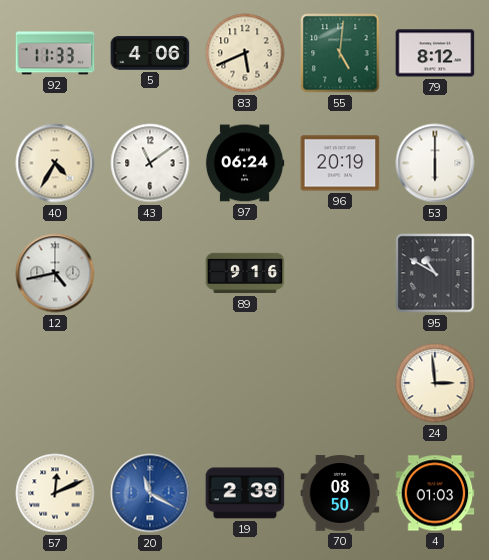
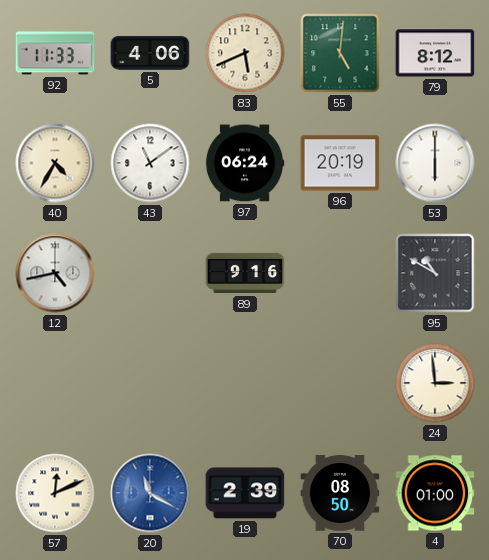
4: 01:03 -> 01:00 (435, 493)
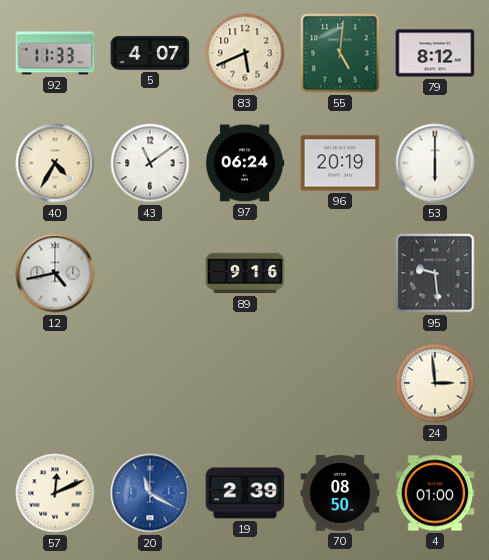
5: 4:06 -> 4:07 (150, 53)
95: 10:50 -> 9:29 (435, 273)
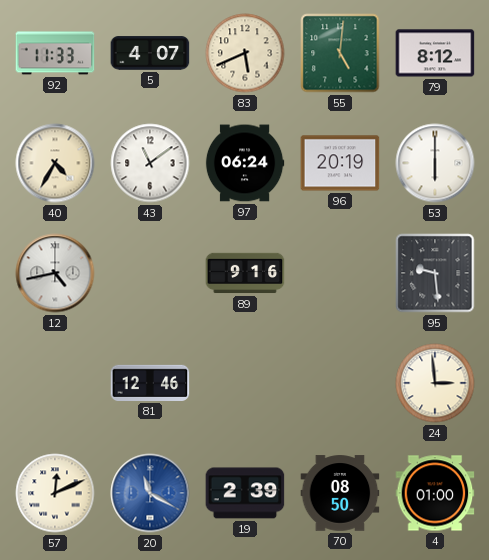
81: none -> 12:46 (150, 383)
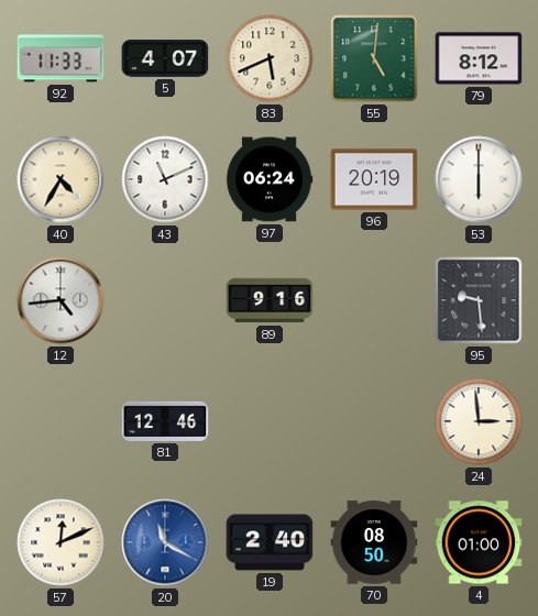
43: 11:09 -> 11:11 (165, 179)
12: 4:43 -> 4:44 (61, 300)
19: 2:39 -> 2:40 (270, 542)
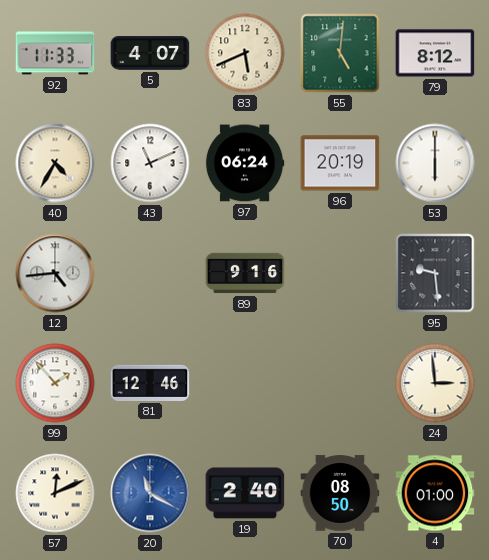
99: none -> 1:53 (55, 383)
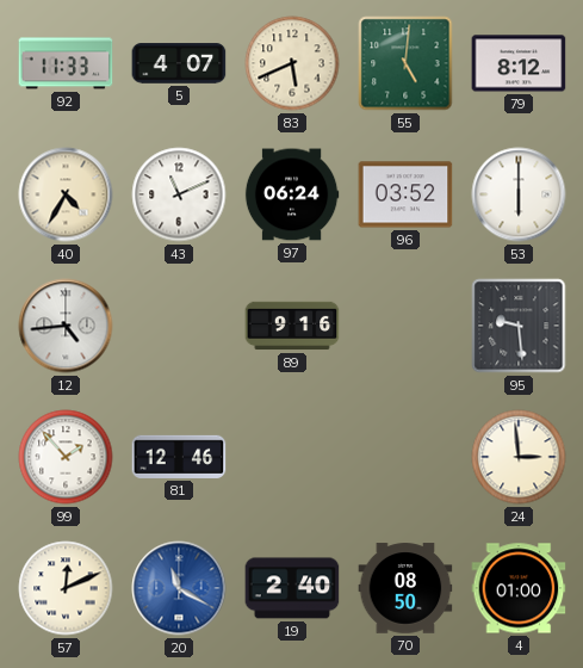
96: 20:19 -> 03:52 (405, 194)
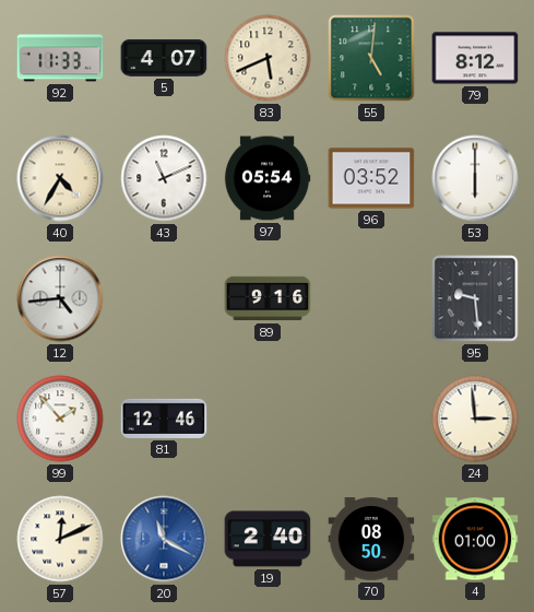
97: 06:24 -> 05:54 (268, 178)
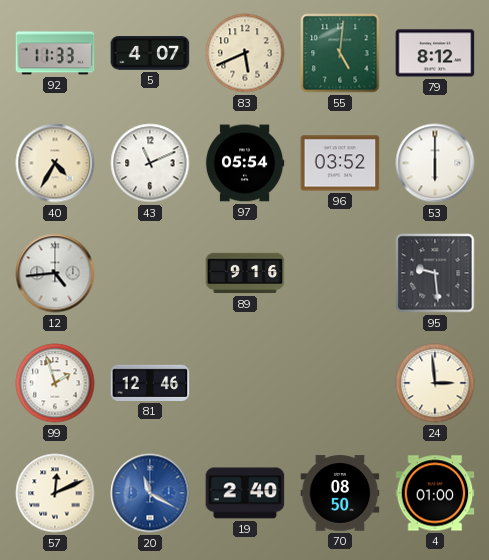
99: 1:53 -> 1:57 (55, 383)
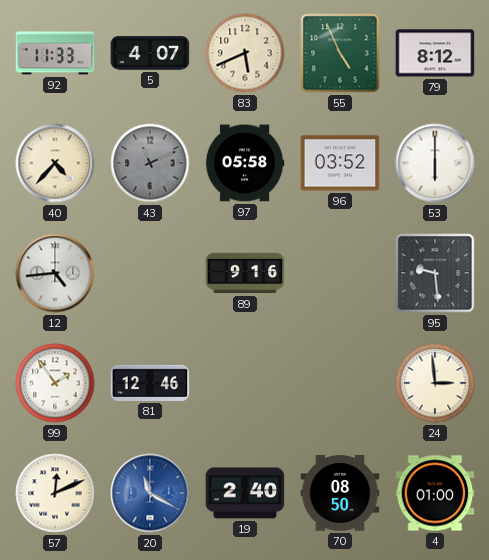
55: 5:01 -> 4:56 (340, 53)
40: 4:35 -> 4:37 (55, 163)
43 dial: white -> grey (150, 163)
97: 05:54 -> 05:58 (245, 163)
99: 1:57 -> 1:54 (55, 383)
